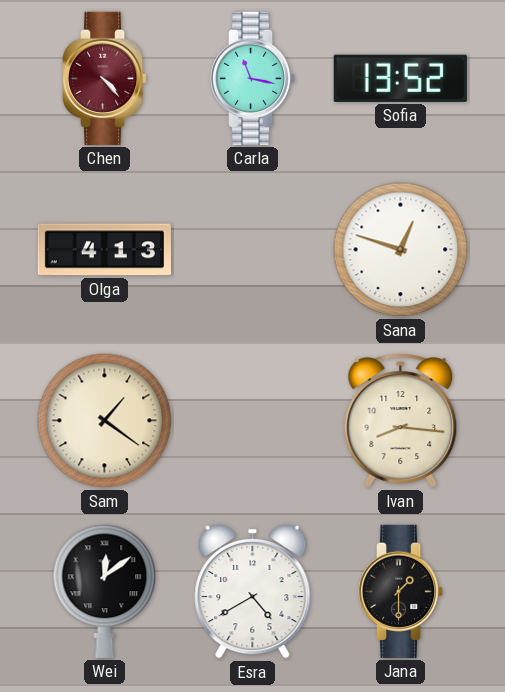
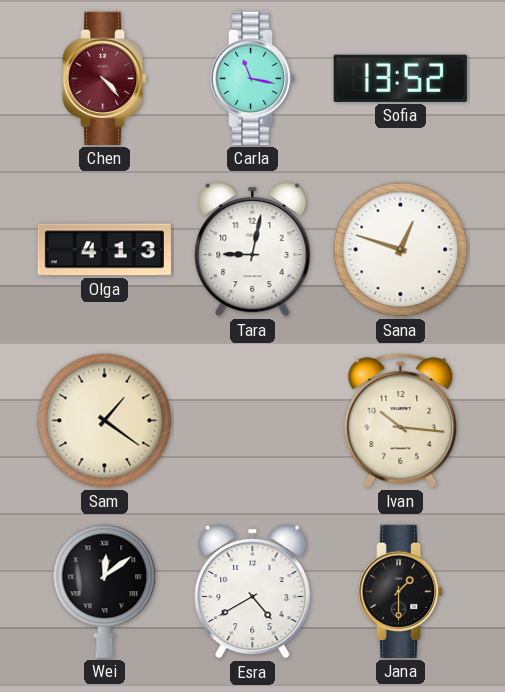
Tara: none -> 9:02 (253, 249)
Ivan: 8:16 -> 10:16 (401, 421)
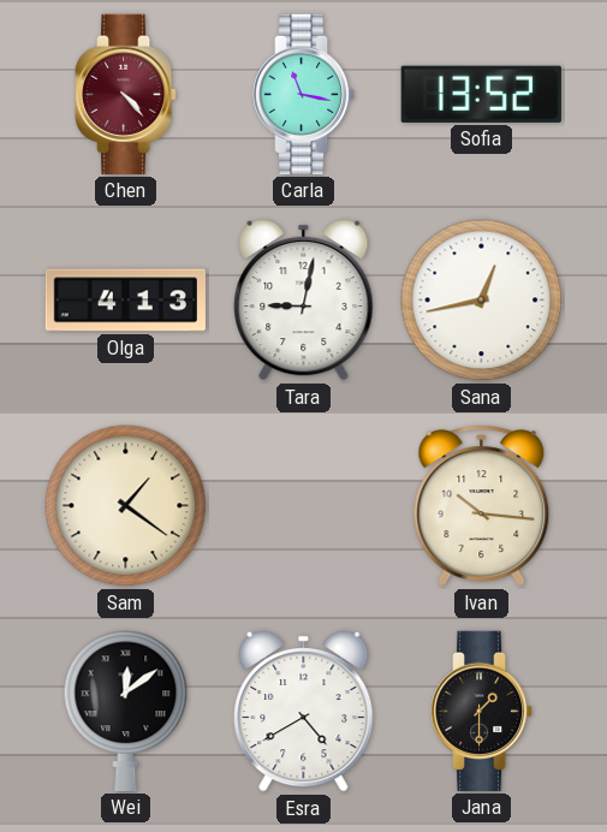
Sana: 12:48 -> 12:43 (482, 301)
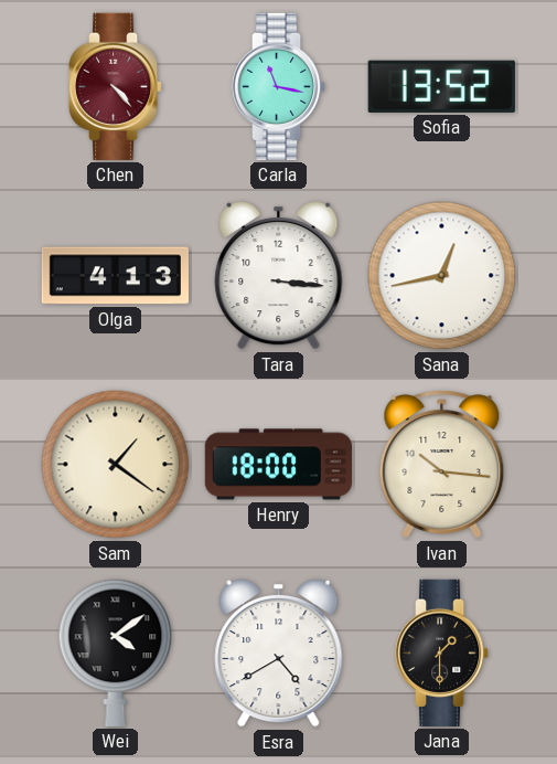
Tara: 9:02 -> 3:16 (279, 275)
Henry: none -> 18:00 (278, 465)
Wei: 12:09 -> 4:09 (116, 652)
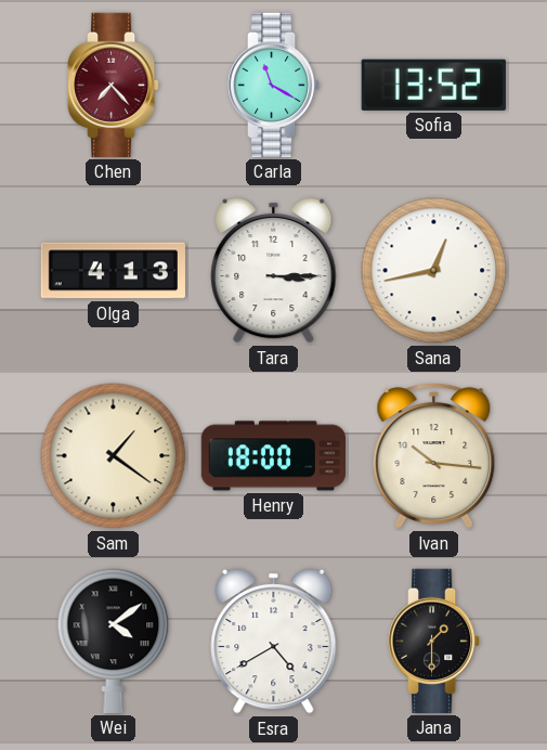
Chen: 4:23 -> 7:23 (114, 85)
Carla: 11:17 -> 11:20 (274, 85)
Tara: 3:16 -> 3:15 (274, 270)
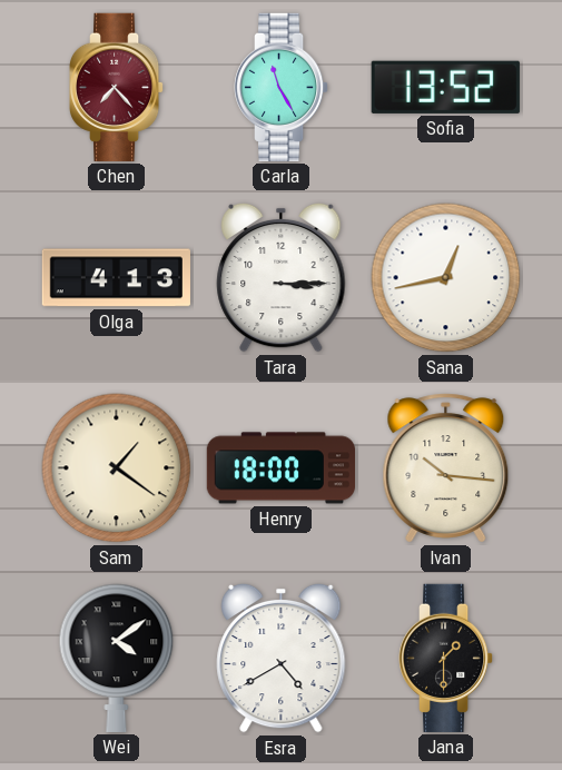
Carla: 11:20 -> 11:25 (282, 87)
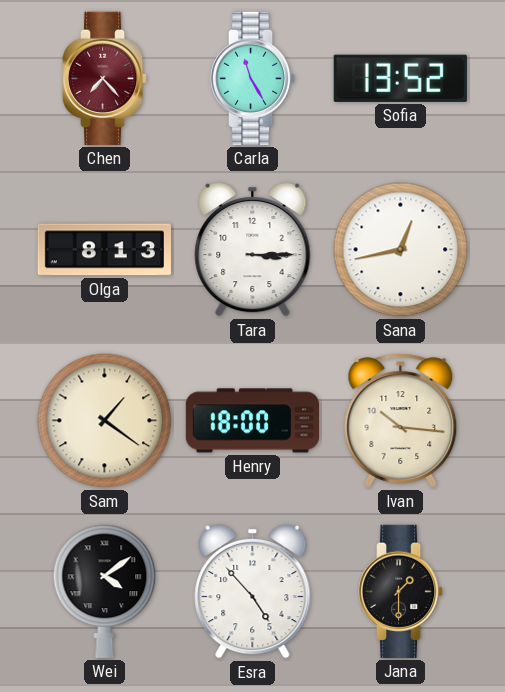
Olga: 4:13 -> 8:13 (104, 250)
Esra: 4:40 -> 4:53 (253, 591)
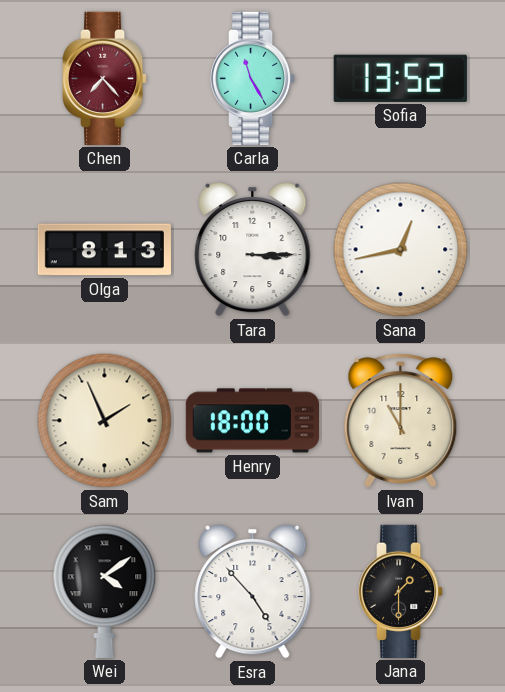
Sam: 1:21 -> 1:56 (105, 421)
Ivan: 10:16 -> 11:00 (401, 421)
